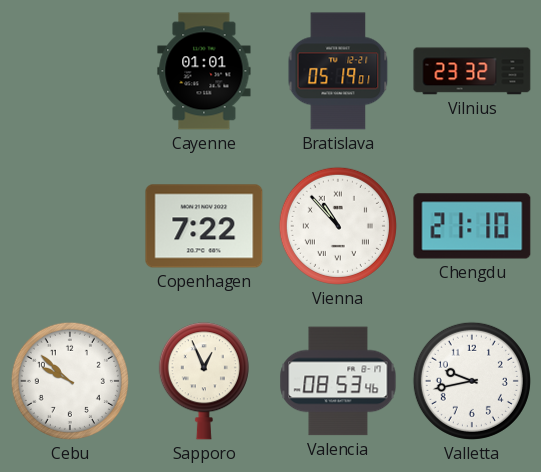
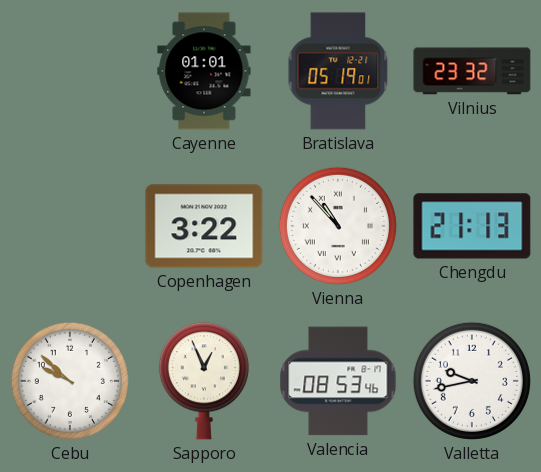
Copenhagen: 7:22 -> 3:22 (204, 226)
Chengdu: 21:10 -> 21:13 (472, 226)
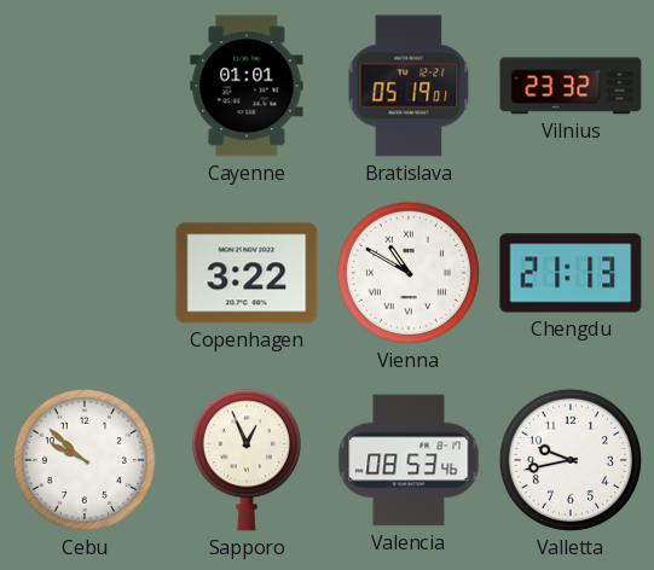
Vienna: 10:53 -> 10:50 (409, 273)
